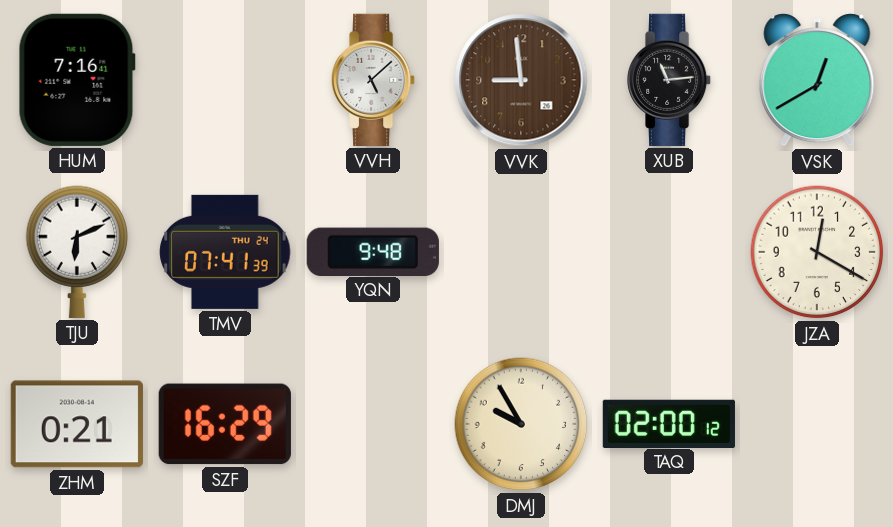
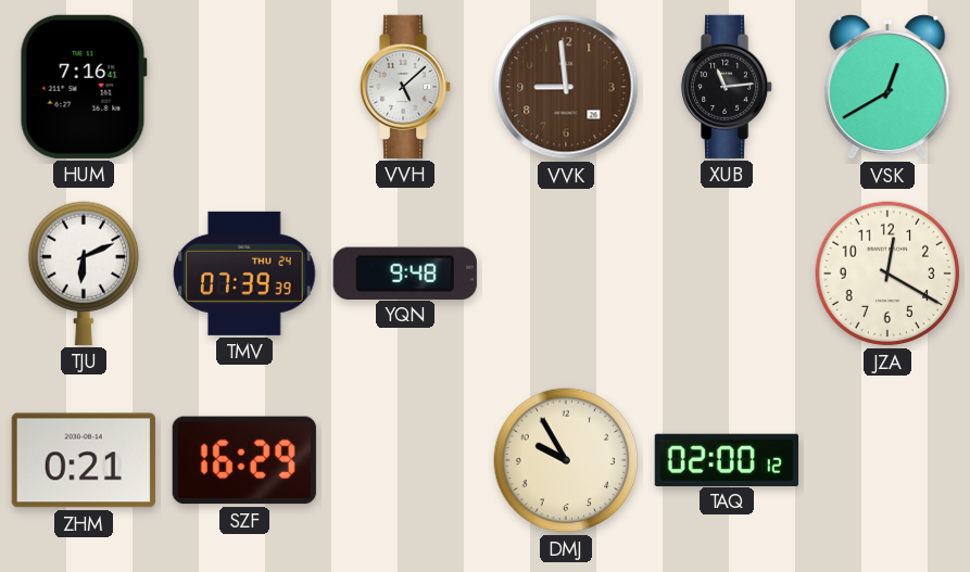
TMV: 07:41 -> 07:39 (244, 274)
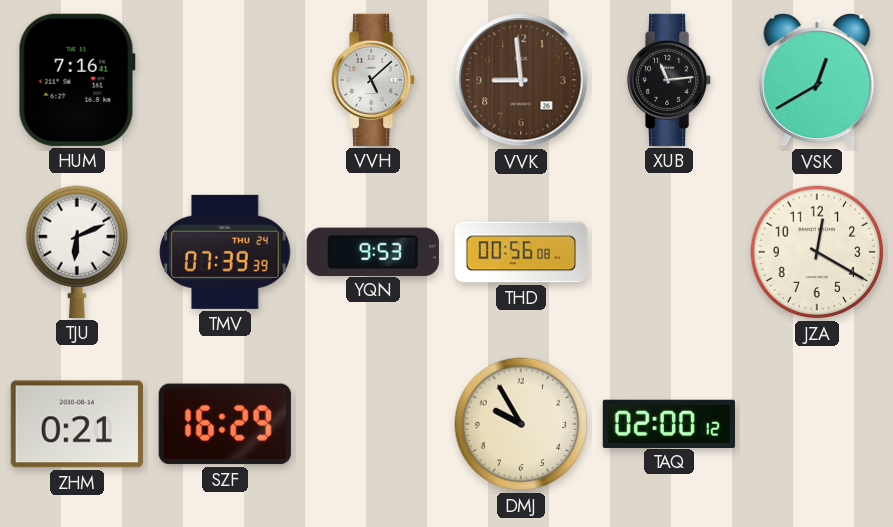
YQN: 9:48 -> 9:53 (373, 251)
THD: none -> 00:56 (520, 252)
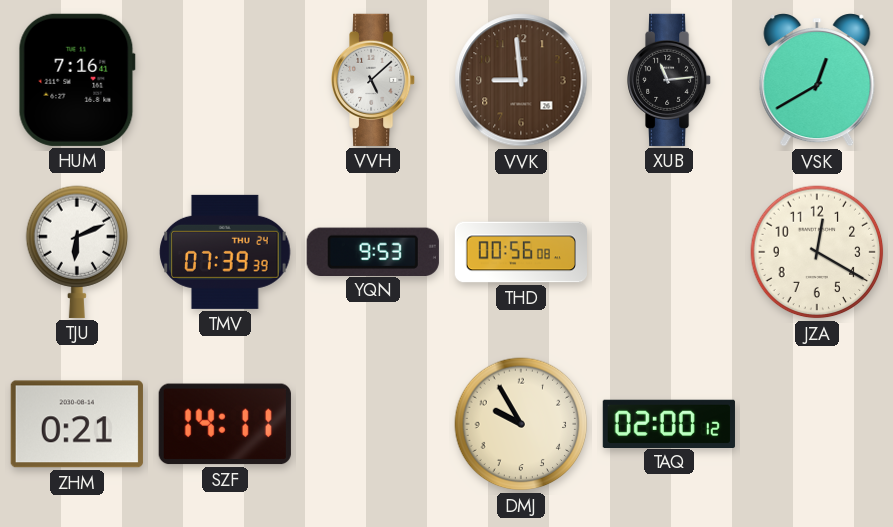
SZF: 16:29 -> 14:11 (225, 424)
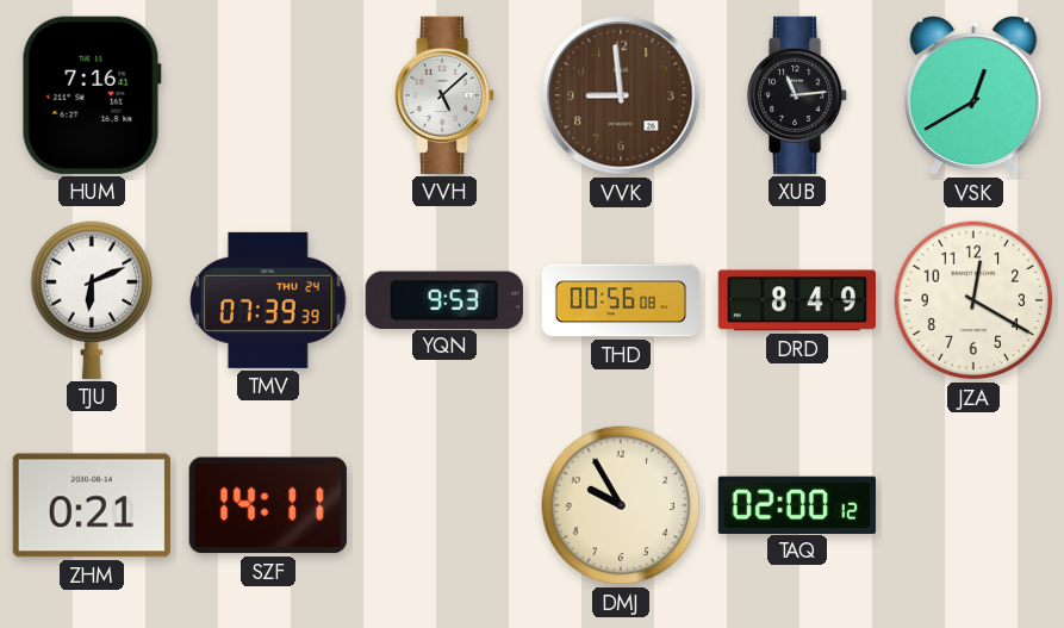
DRD: none -> 8:49 (797, 300)
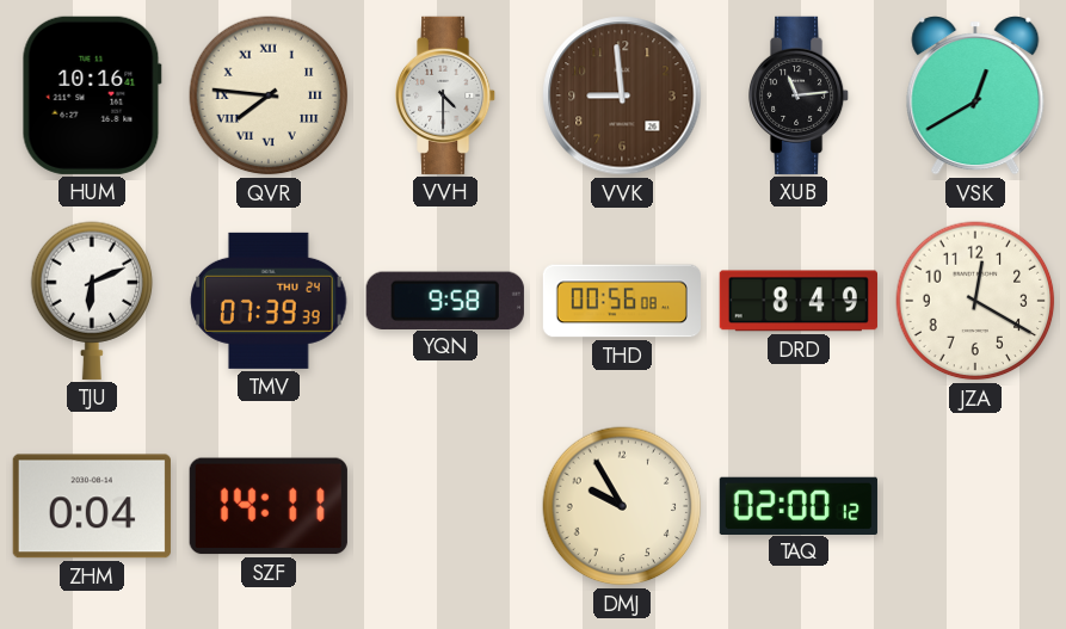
HUM: 7:16 -> 10:16 (92, 95)
QVR: none -> 7:46 (269, 95)
VVH: 5:08 -> 4:30 (446, 95)
YQN: 9:53 -> 9:58 (445, 300)
ZHM: 0:21 -> 0:04 (92, 506)
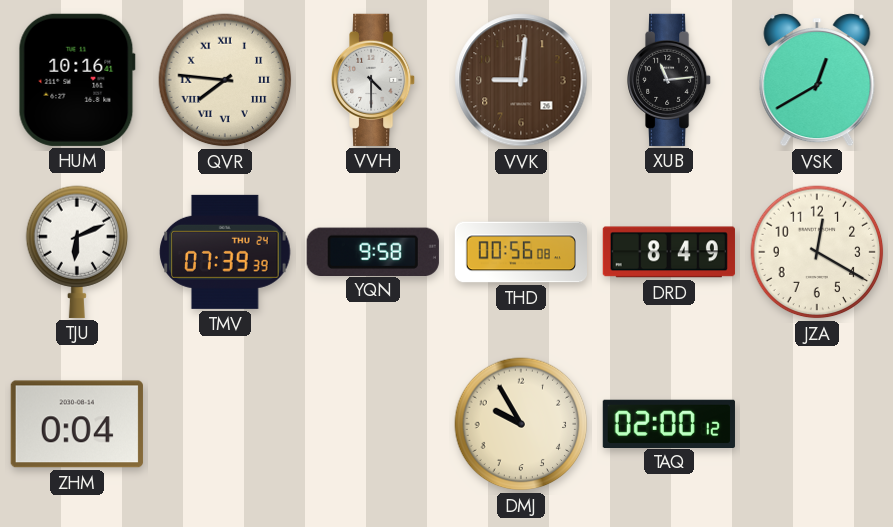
VVK: 8:59 -> 9:01 (521, 80)
SZF: 14:11 -> none (269, 506)
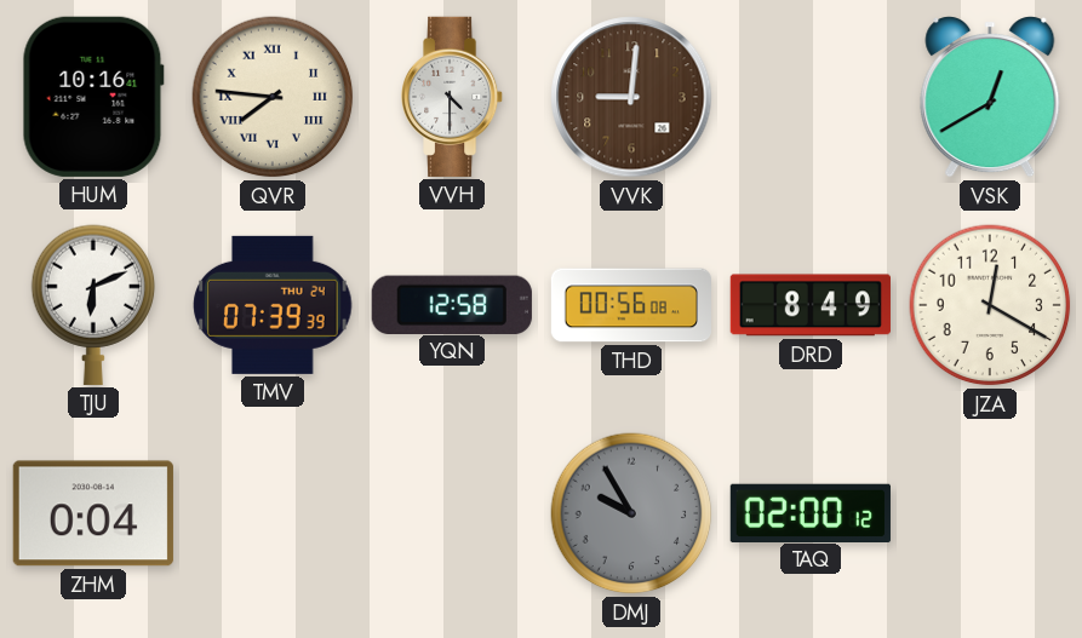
XUB: 11:14 -> none (670, 80)
YQN: 9:58 -> 12:58 (452, 304)
DMJ dial: cream -> grey (631, 513)
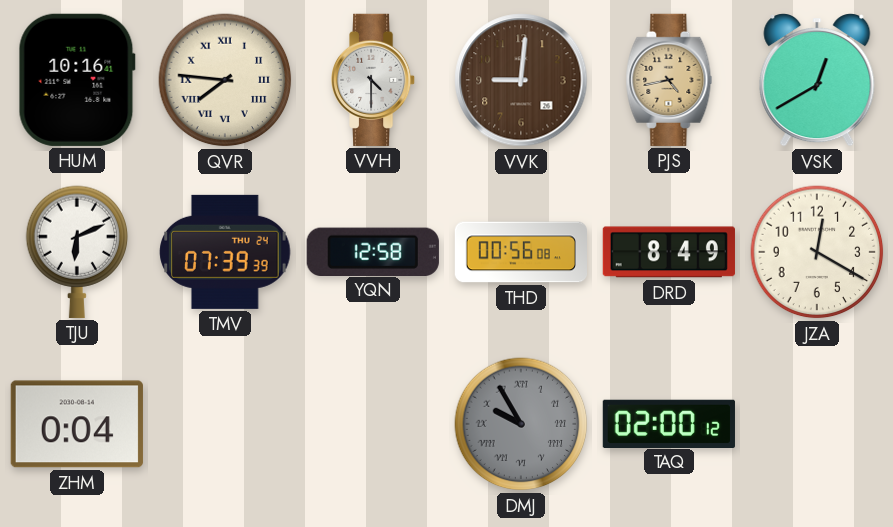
PJS: none -> 4:43 (669, 80)
DMJ numerals: Arabic -> Roman (521, 424)
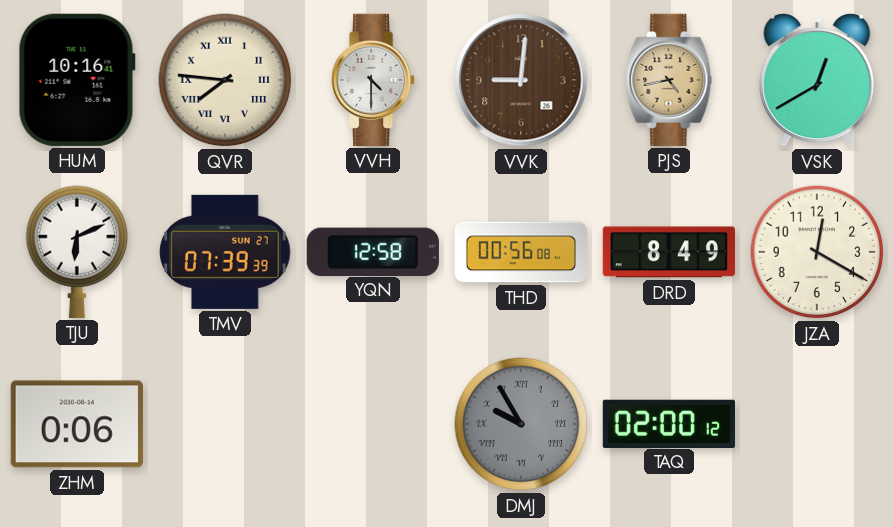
TMV date: THU 24 -> SUN 27 (225, 252)
ZHM: 0:04 -> 0:06 (77, 424)
